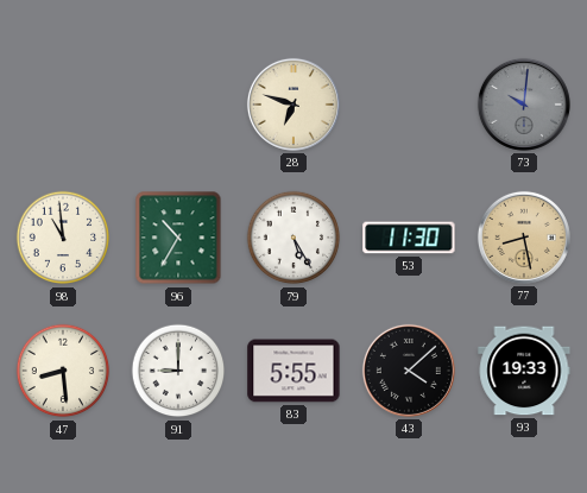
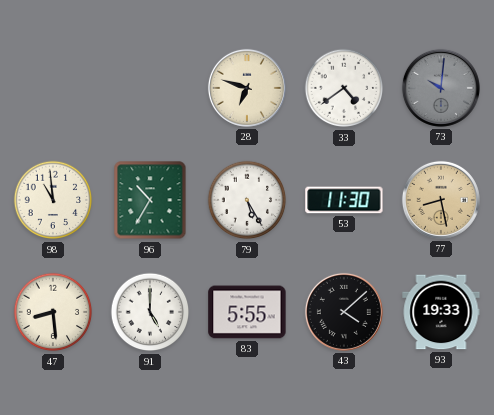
33: none -> 4:39 (344, 88)
91: 9:00 -> 5:00 (150, 312)
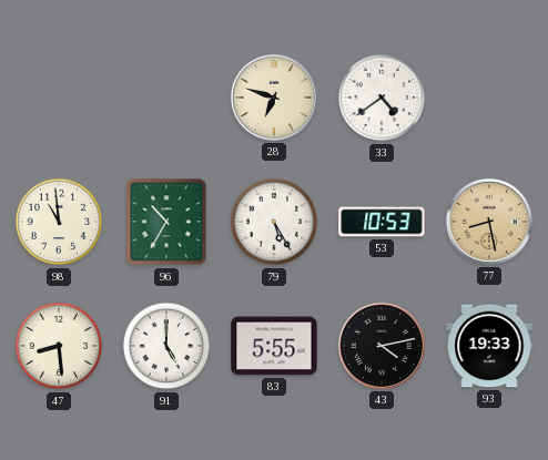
73: 10:01 -> none (441, 88)
53: 11:30 -> 10:53 (382, 222)
43: 4:08 -> 4:13 (382, 346)
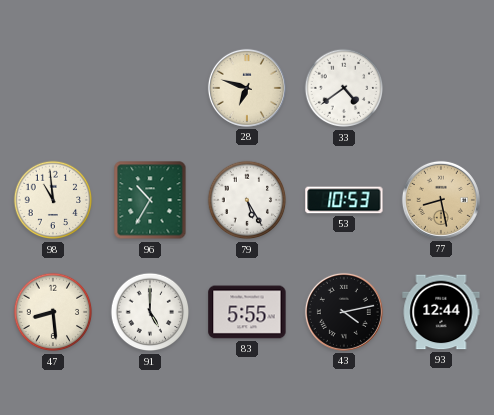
93: 19:33 -> 12:44 (441, 312)
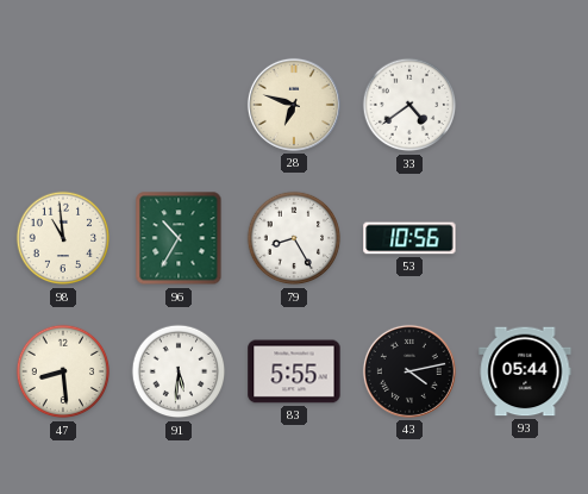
79: 5:25 -> 8:25 (294, 238)
53: 10:53 -> 10:56 (409, 238)
77: 8:28 -> none (441, 200)
91: 5:00 -> 5:31 (179, 371)
93: 12:44 -> 05:44 (525, 371)
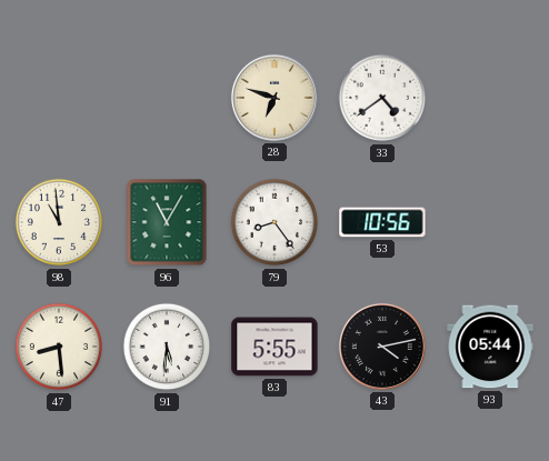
96: 10:35 -> 11:05 (167, 222)
79: 8:25 -> 8:24 (274, 222)
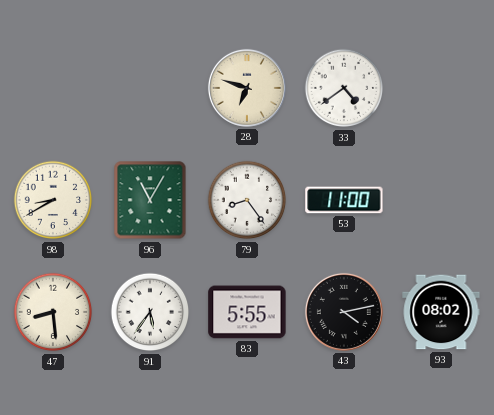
98: 10:59 -> 8:40 (53, 200)
53: 10:56 -> 11:00 (344, 200)
91: 5:31 -> 5:36 (150, 312)
93: 05:44 -> 08:02 (441, 312)
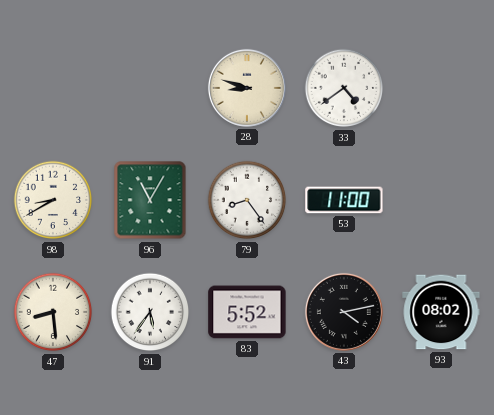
28: 6:48 -> 8:48 (247, 88)
83: 5:55 -> 5:52 (247, 312)
